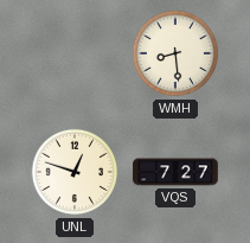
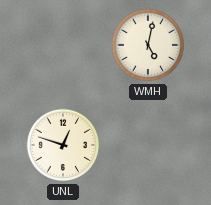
WMH: 8:29 -> 5:02 (148, 45)
VQS: 7:27 -> none (175, 172)
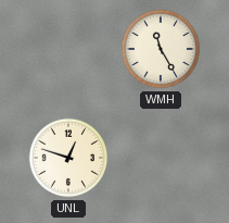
WMH: 5:02 -> 11:25 (161, 49)
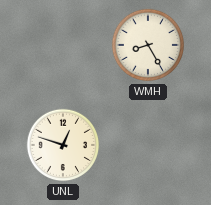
WMH: 11:25 -> 8:25 (148, 45)
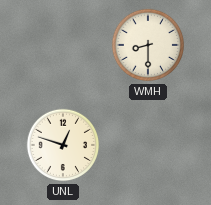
WMH: 8:25 -> 8:30 (148, 45)
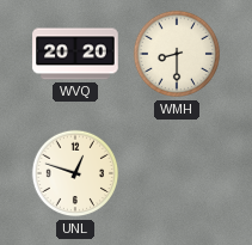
WVQ: none -> 20:20 (75, 54)
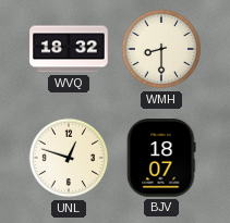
WVQ: 20:20 -> 18:32 (69, 49)
BJV: none -> 18:07 (161, 158)
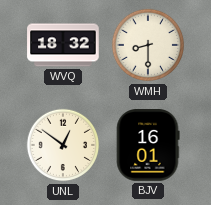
UNL: 12:48 -> 12:51 (63, 145)
BJV: 18:07 -> 16:01 (148, 145)
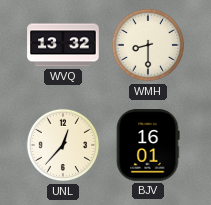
WVQ: 18:32 -> 13:32 (63, 45)
UNL: 12:51 -> 12:37 (63, 145)
